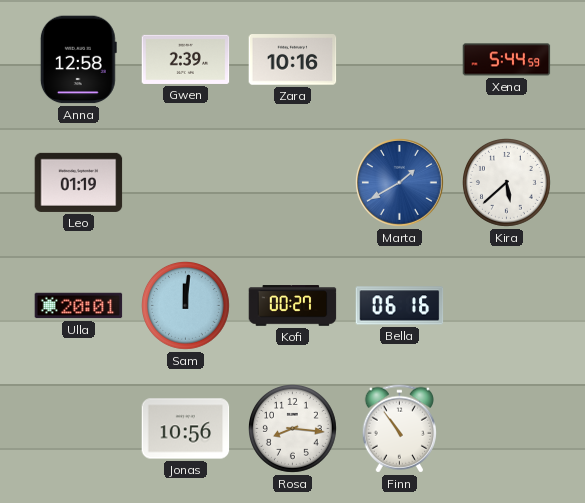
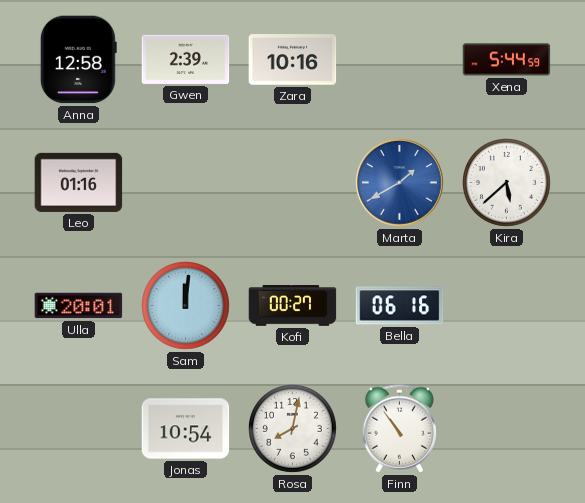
Leo: 01:19 -> 01:16 (79, 182)
Jonas: 10:56 -> 10:54 (186, 429)
Rosa: 8:16 -> 8:02 (293, 429)
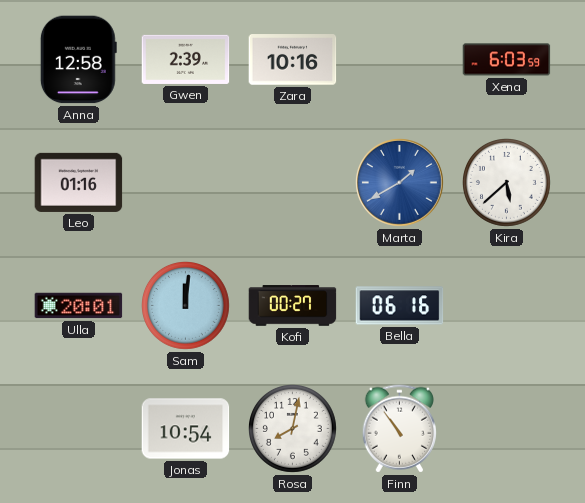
Xena: 5:44 -> 6:03 (507, 60)
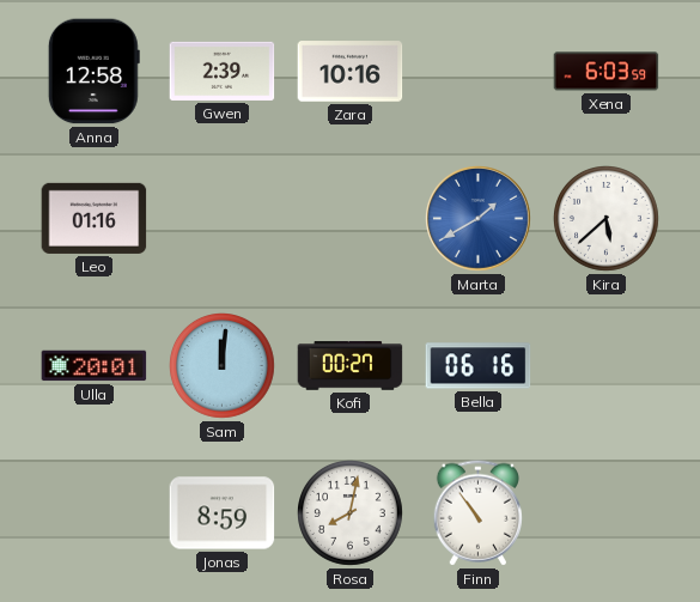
Jonas: 10:54 -> 8:59 (223, 513)
